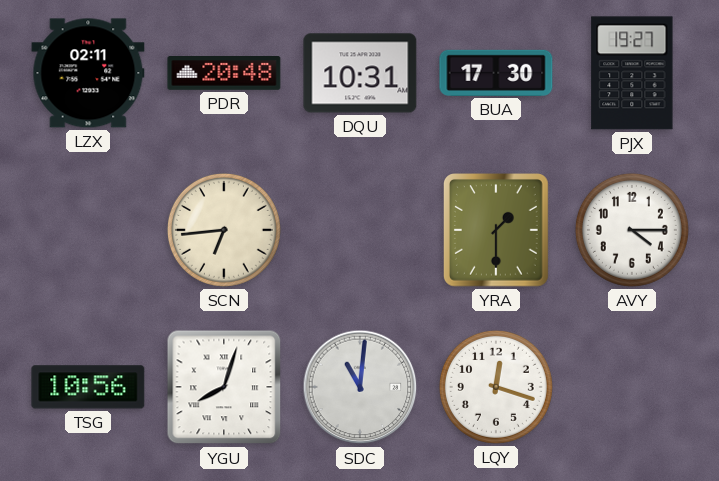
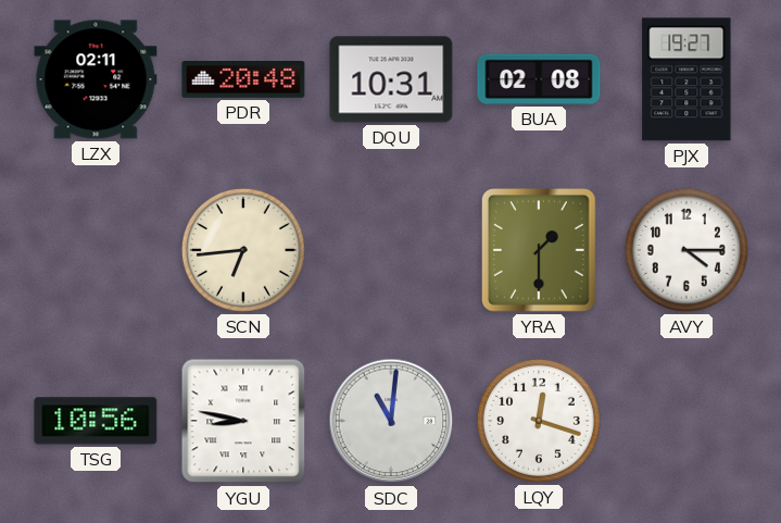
BUA: 17:30 -> 02:08 (539, 79)
YGU: 8:03 -> 8:47 (243, 421)
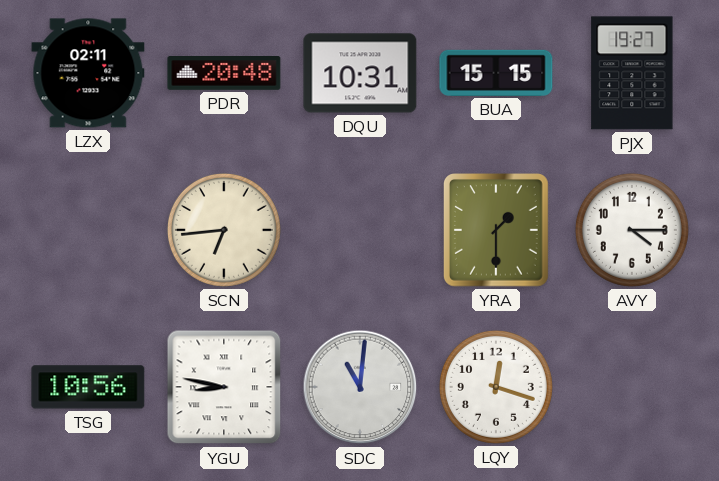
BUA: 02:08 -> 15:15 (496, 73)
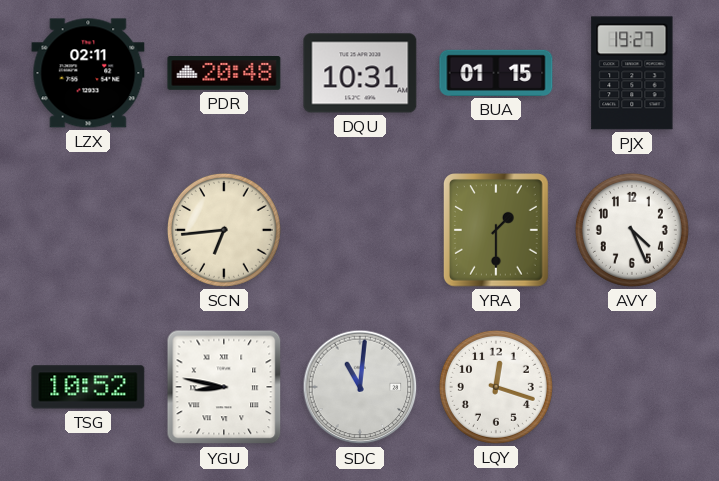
BUA: 15:15 -> 01:15 (496, 73)
AVY: 4:15 -> 4:26 (632, 230)
TSG: 10:56 -> 10:52 (88, 387)
